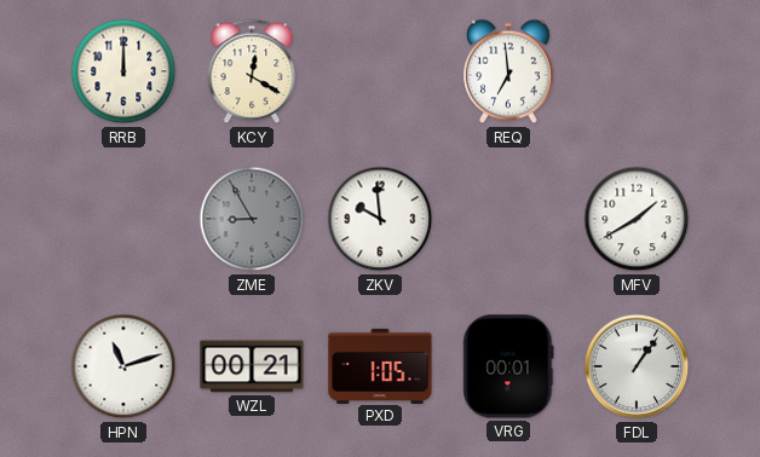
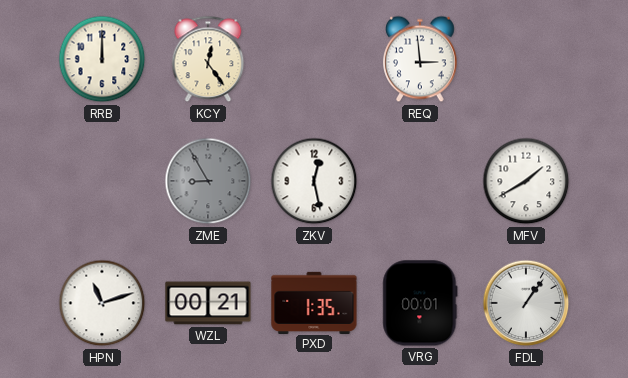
KCY: 12:20 -> 12:24 (208, 59)
REQ: 6:59 -> 2:59 (420, 59)
ZKV: 9:59 -> 12:28 (314, 181)
PXD: 1:05 -> 1:35 (314, 302)
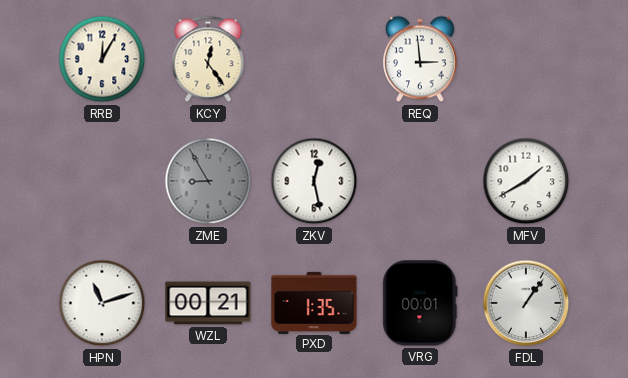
RRB: 12:00 -> 12:05 (102, 59)
